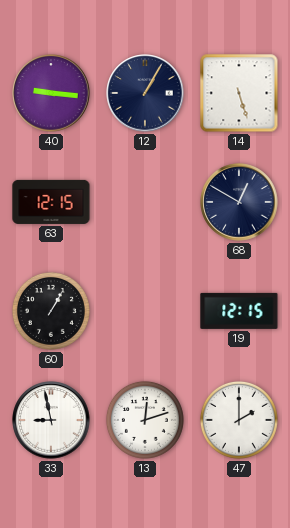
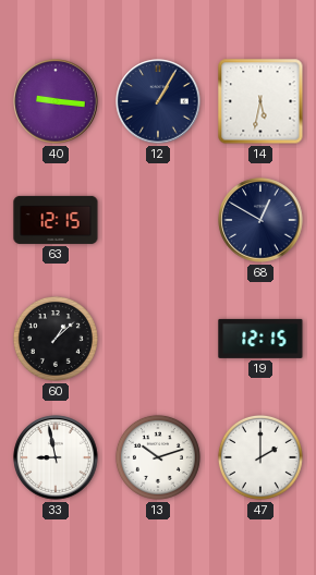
14: 5:27 -> 5:32 (260, 101)
60: 1:05 -> 1:08 (56, 339)
13: 12:12 -> 10:12 (158, 457)
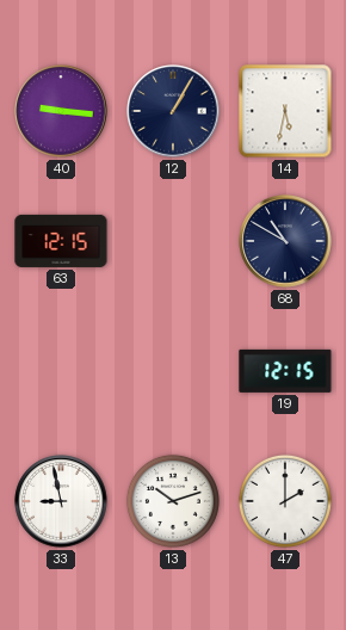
68: 12:50 -> 10:50 (285, 241)
60: 1:08 -> none (56, 339)
